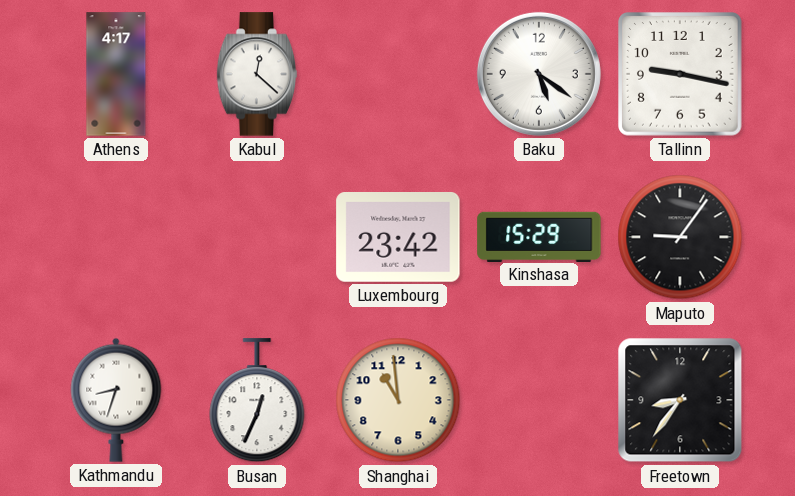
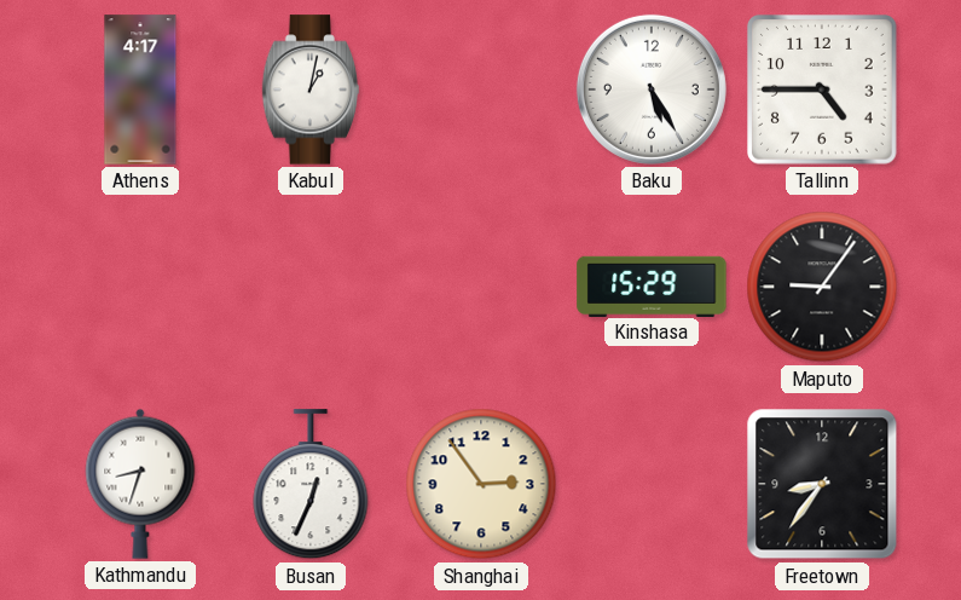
Kabul: 12:22 -> 1:02 (311, 90)
Baku: 5:21 -> 5:25 (652, 90)
Tallinn: 9:17 -> 4:45 (822, 90)
Luxembourg: 23:42 -> none (398, 238)
Shanghai: 10:59 -> 2:54 (481, 484)
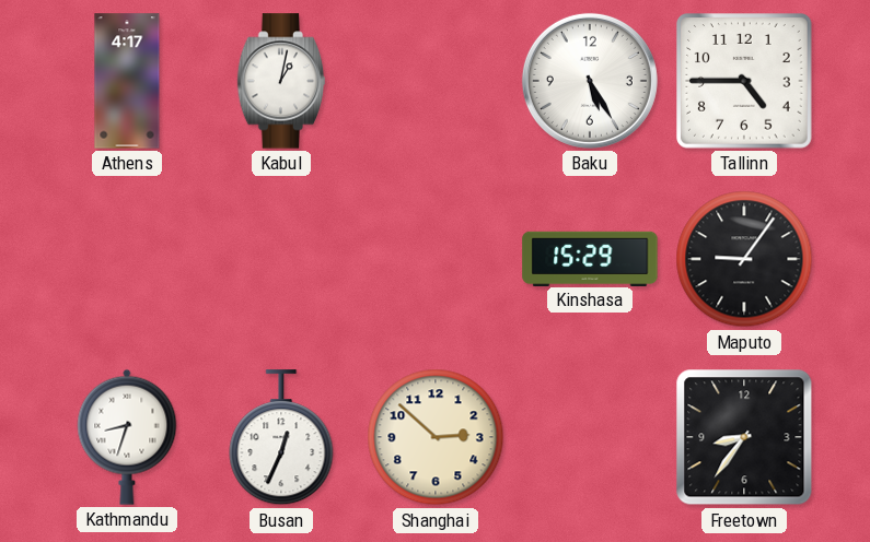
Shanghai: 2:54 -> 2:52 (436, 437)
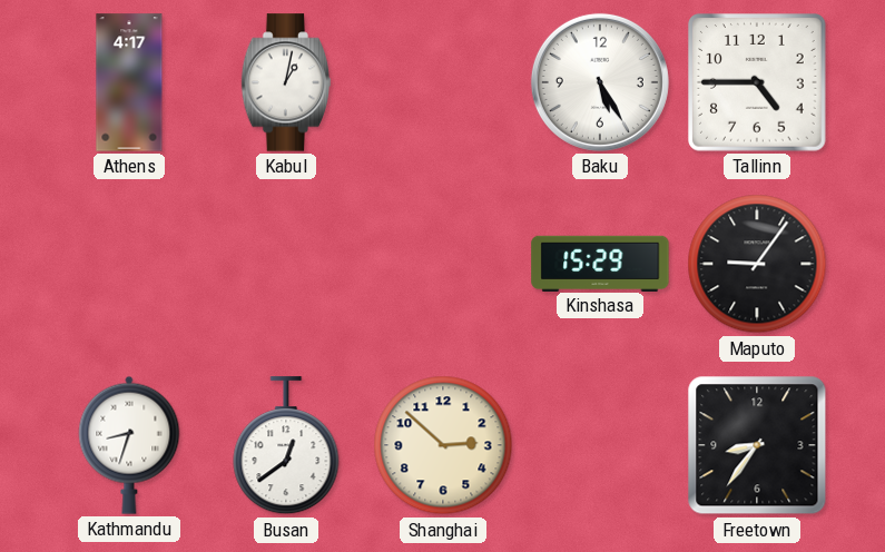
Busan: 12:34 -> 12:39 (286, 446)
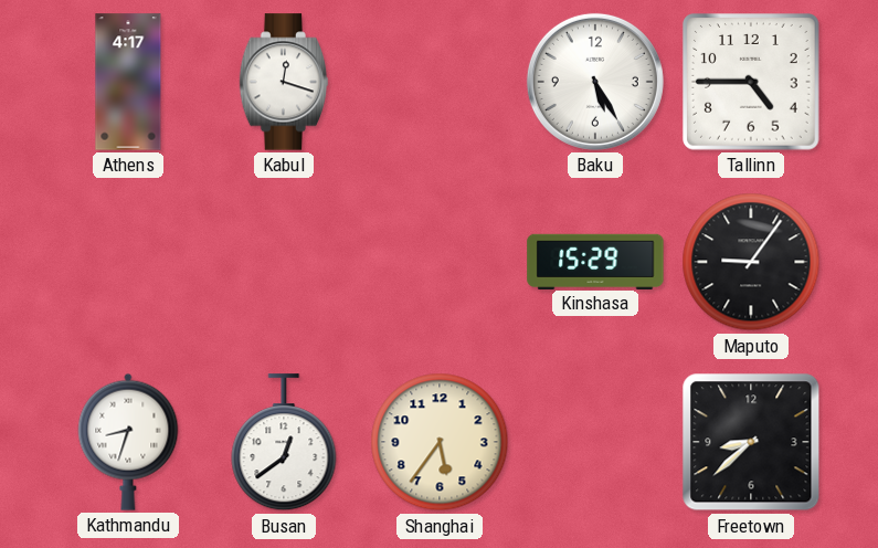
Kabul: 1:02 -> 12:18 (284, 82)
Shanghai: 2:52 -> 5:36 (440, 442)
Freetown: 8:36 -> 8:38 (751, 442)
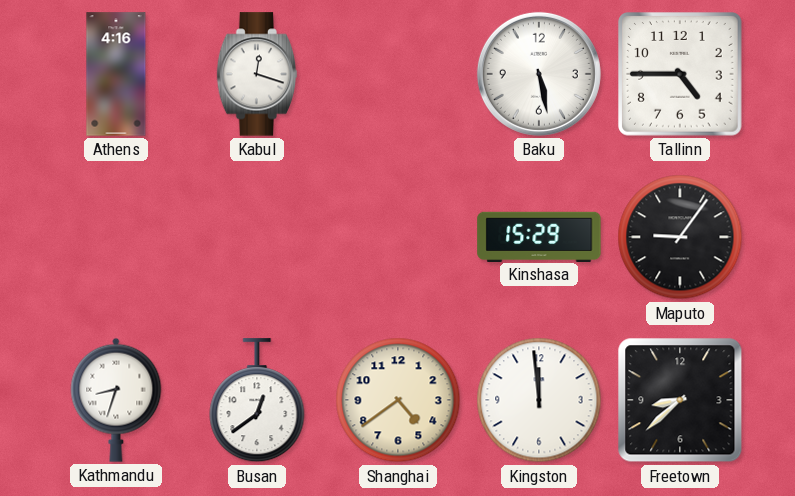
Athens: 4:17 -> 4:16 (116, 74)
Baku: 5:25 -> 5:28 (539, 74)
Shanghai: 5:36 -> 4:39 (398, 400)
Kingston: none -> 11:59 (539, 400)
